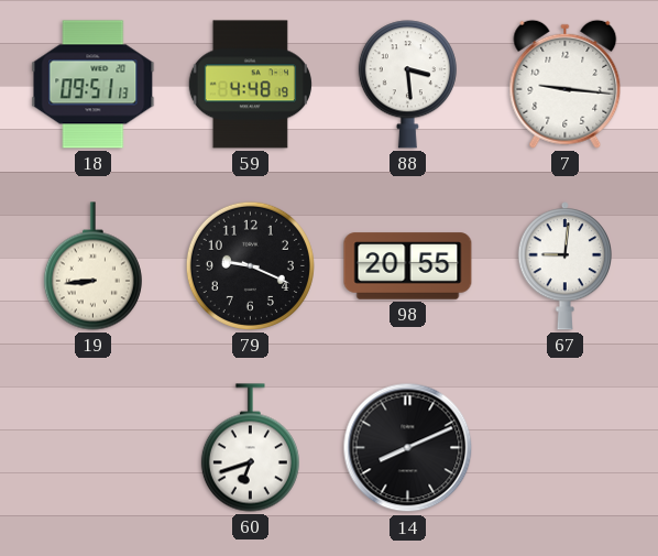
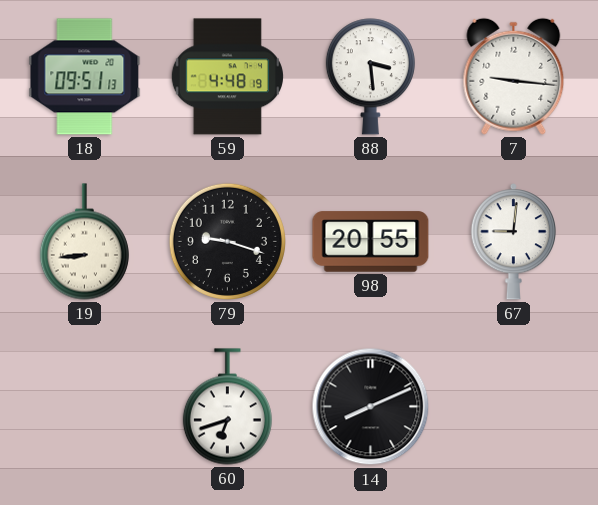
79: 9:19 -> 9:18 (227, 241)
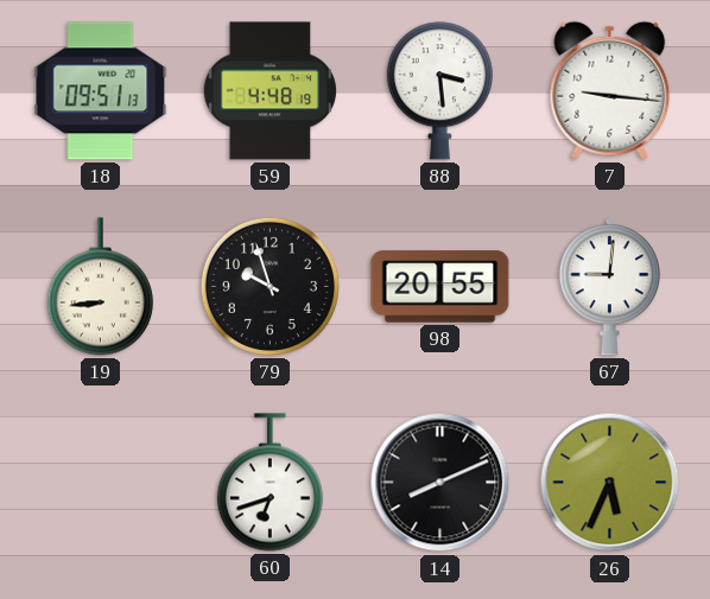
79: 9:18 -> 9:57 (270, 286)
26: none -> 5:34 (610, 483)
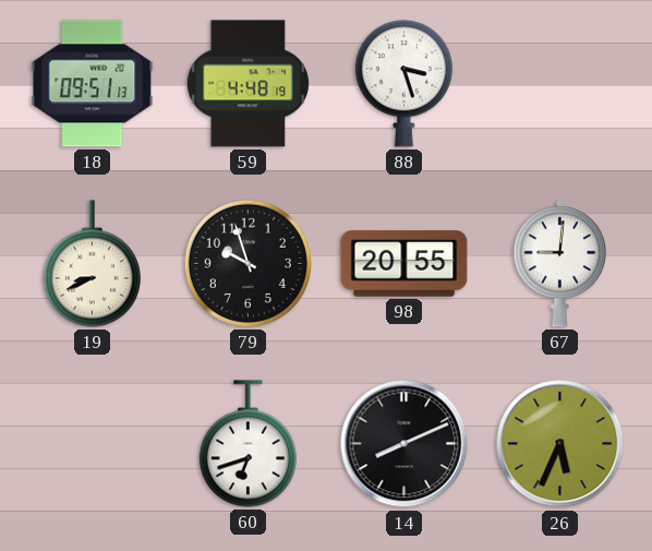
88: 3:29 -> 3:27 (403, 84)
7: 9:16 -> none (610, 90)
19: 8:44 -> 8:41 (92, 264)
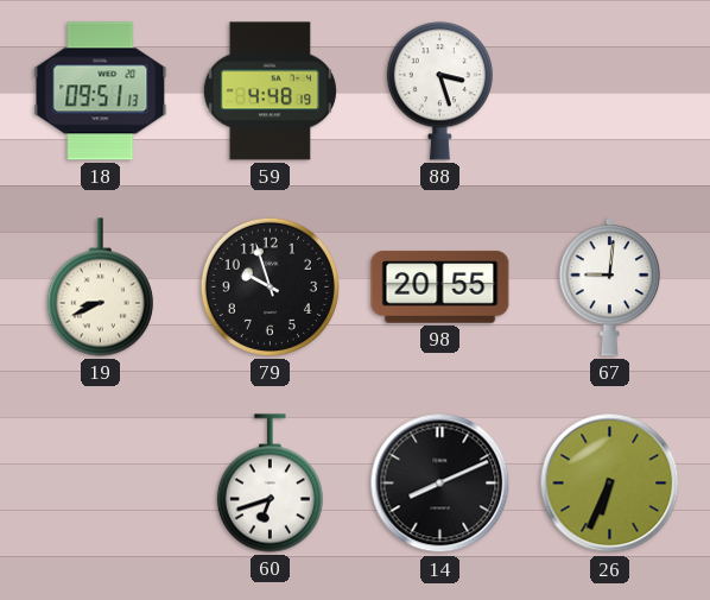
26: 5:34 -> 6:34 (610, 484)
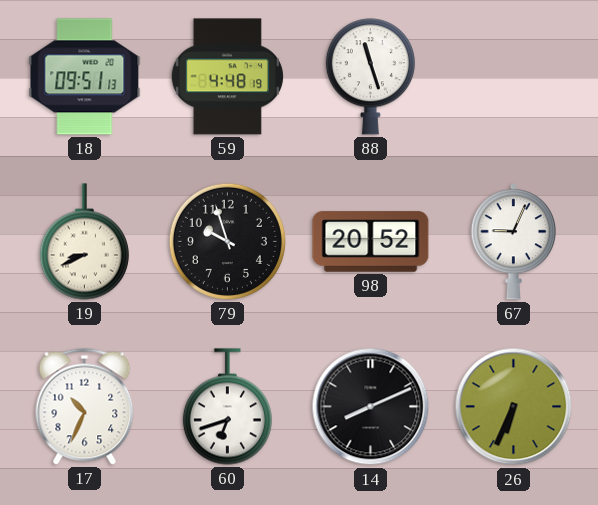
88: 3:27 -> 11:27 (370, 77)
98: 20:55 -> 20:52 (371, 242)
67: 9:01 -> 9:04 (513, 242)
17: none -> 10:34 (85, 406)
